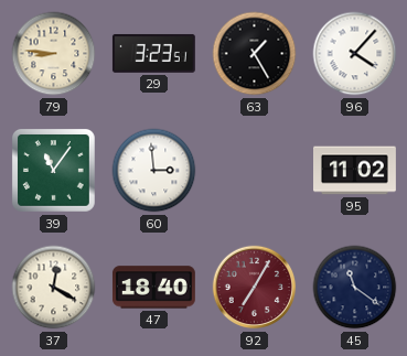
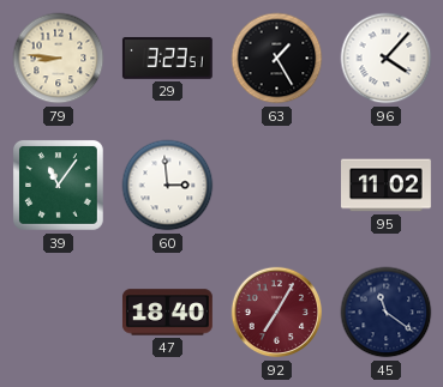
37: 12:20 -> none (54, 288)
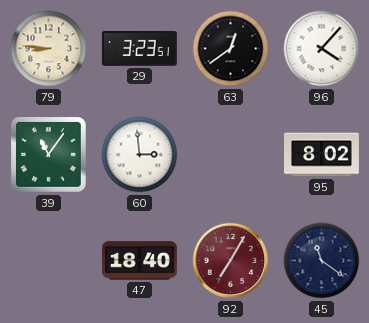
63: 1:25 -> 12:39 (231, 49)
95: 11:02 -> 8:02 (322, 155)
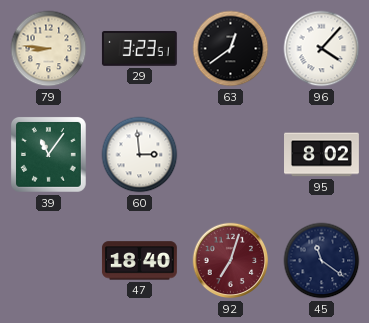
92: 7:05 -> 7:03 (231, 261)
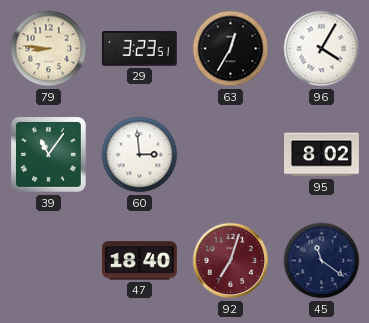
63: 12:39 -> 12:35 (231, 49)
96: 4:07 -> 4:05 (322, 49)
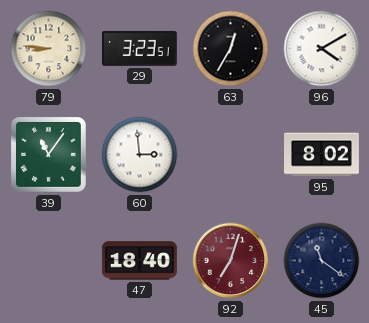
96: 4:05 -> 4:10 (322, 49)
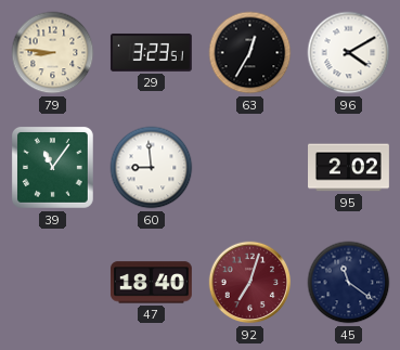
60: 2:59 -> 8:59 (152, 168)
95: 8:02 -> 2:02 (349, 168)
